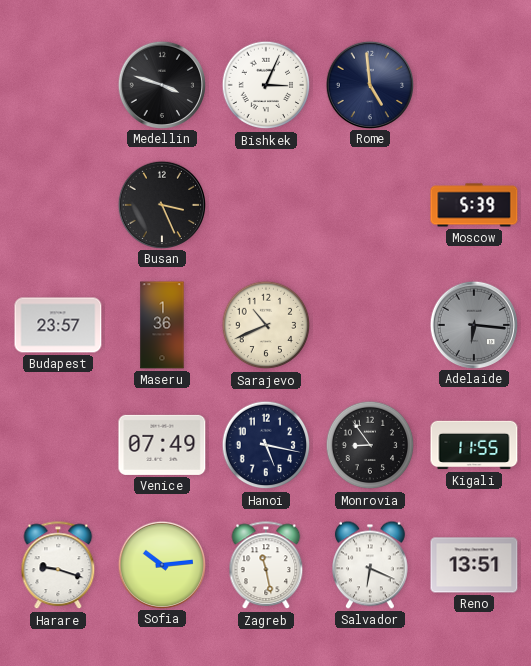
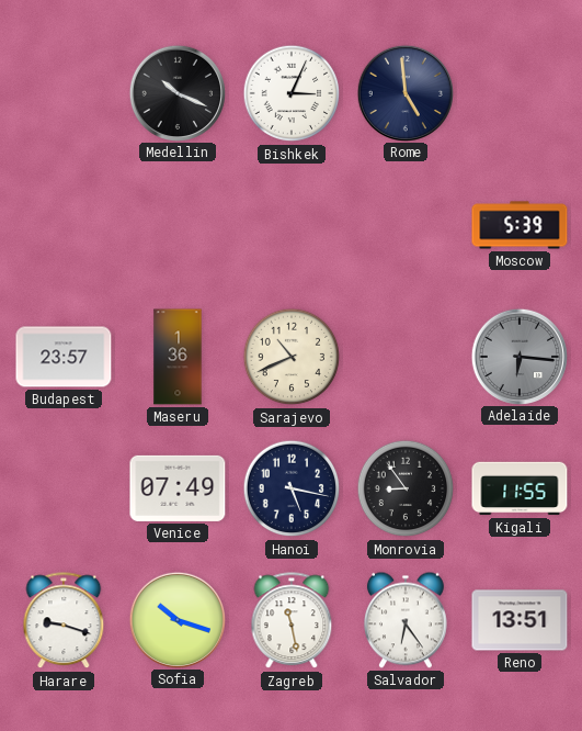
Medellin: 3:48 -> 10:19 (176, 92)
Busan: 3:26 -> none (161, 204)
Sofia: 10:14 -> 10:18 (176, 619)
Salvador: 6:19 -> 6:24 (406, 620)
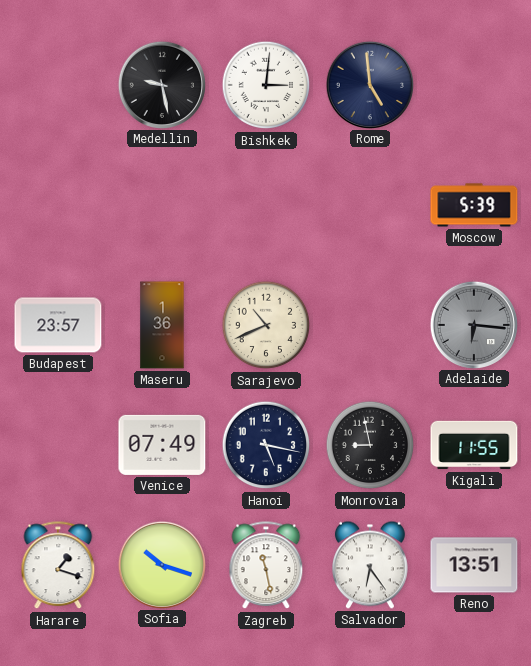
Medellin: 10:19 -> 9:28 (161, 84)
Bishkek: 3:04 -> 3:01 (266, 85)
Monrovia: 8:54 -> 8:58 (370, 445)
Harare: 9:18 -> 1:18 (58, 566)
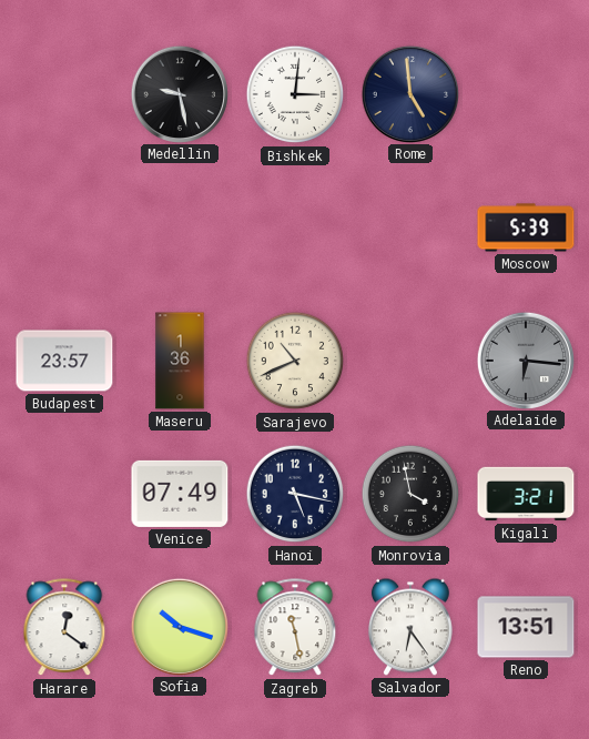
Monrovia: 8:58 -> 3:58 (410, 494)
Kigali: 11:55 -> 3:21 (526, 494)
Harare: 1:18 -> 12:21 (64, 628)
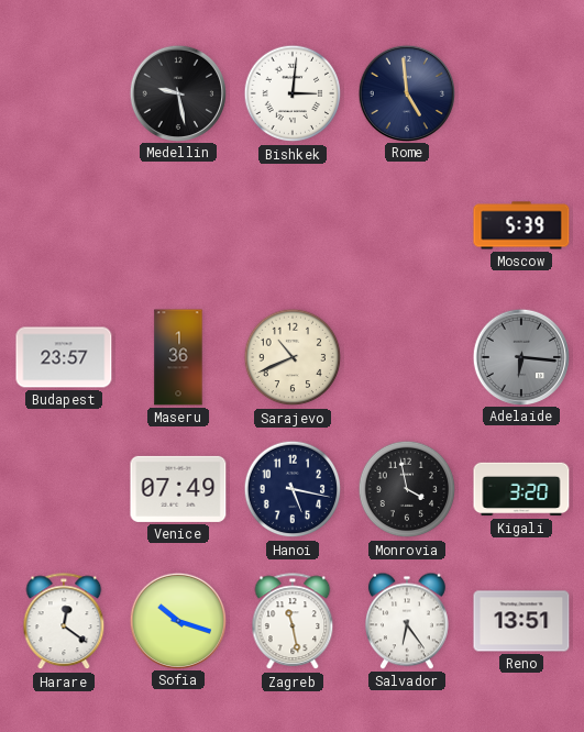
Kigali: 3:21 -> 3:20 (521, 489)
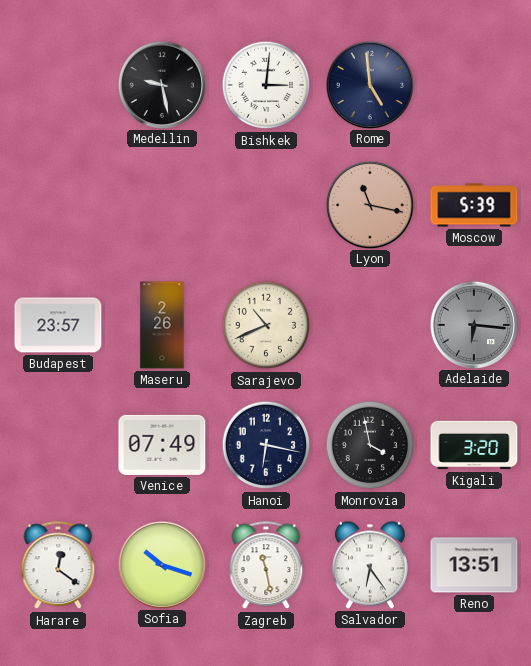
Lyon: none -> 11:17 (369, 204)
Maseru: 1:36 -> 2:26 (162, 325)
Hanoi: 5:17 -> 6:17 (266, 445)
